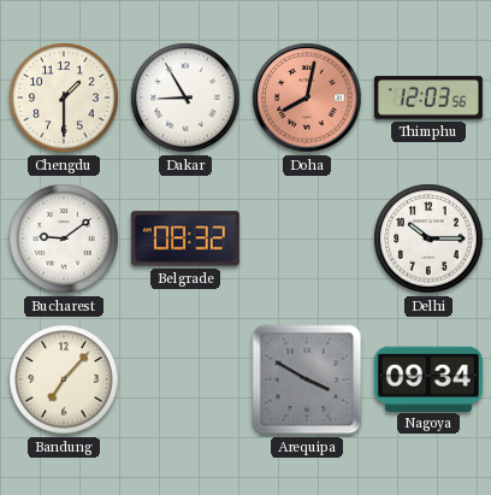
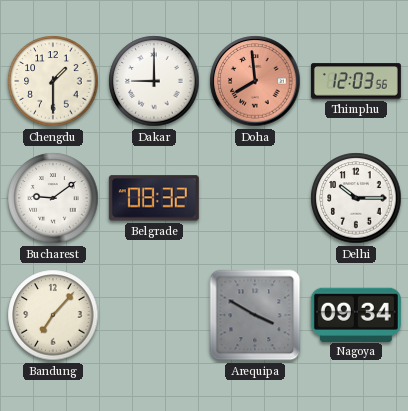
Dakar: 8:55 -> 9:00 (154, 81)
Doha: 8:02 -> 7:59 (255, 81)
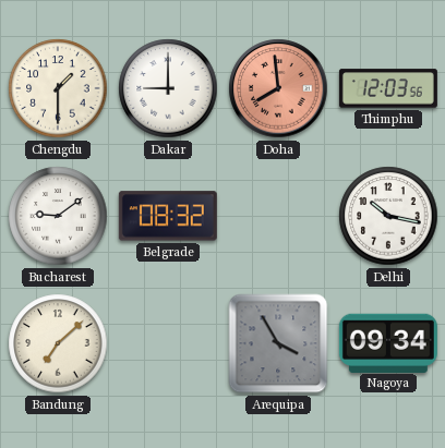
Delhi: 10:15 -> 10:17 (388, 216)
Bandung: 7:07 -> 7:08 (58, 343)
Arequipa: 3:50 -> 3:55 (278, 343)
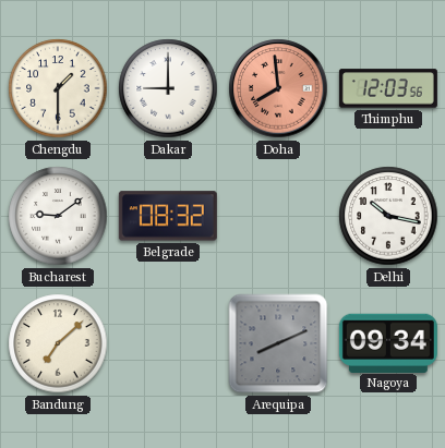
Arequipa: 3:55 -> 8:11 (278, 343)
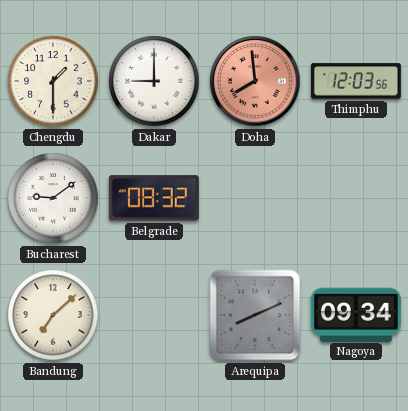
Delhi: 10:17 -> none (388, 216)
